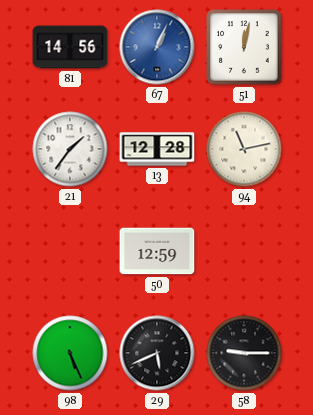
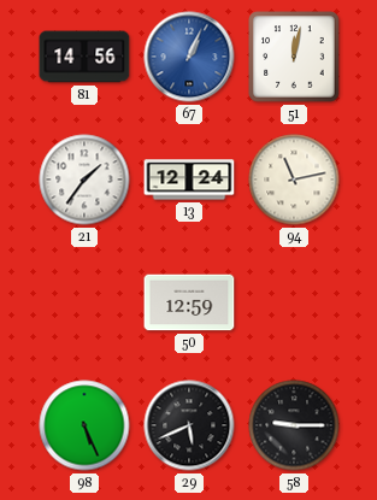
13: 12:28 -> 12:24 (189, 180)
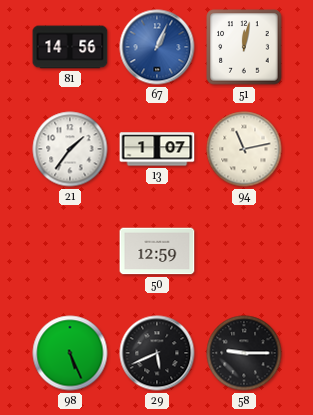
13: 12:24 -> 1:07 (157, 149)
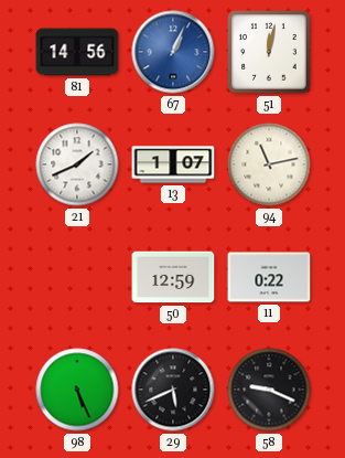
21: 1:36 -> 1:41 (77, 164)
11: none -> 0:22 (269, 277)
58: 9:15 -> 9:19 (269, 390)
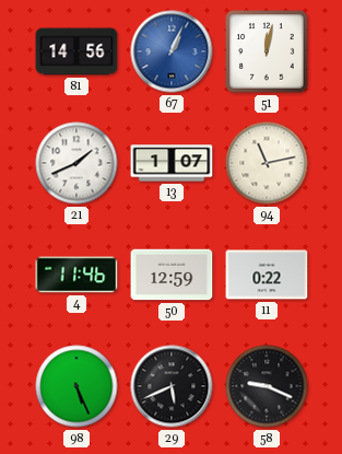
4: none -> 11:46 (76, 275)
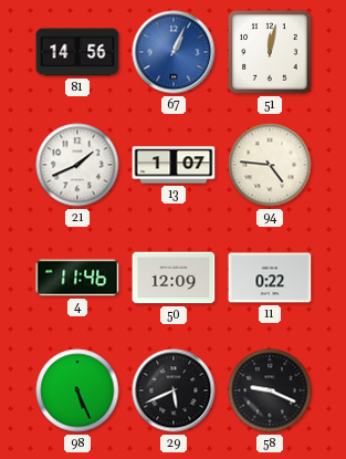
94: 11:13 -> 4:46 (270, 165)
50: 12:59 -> 12:09 (174, 278)
